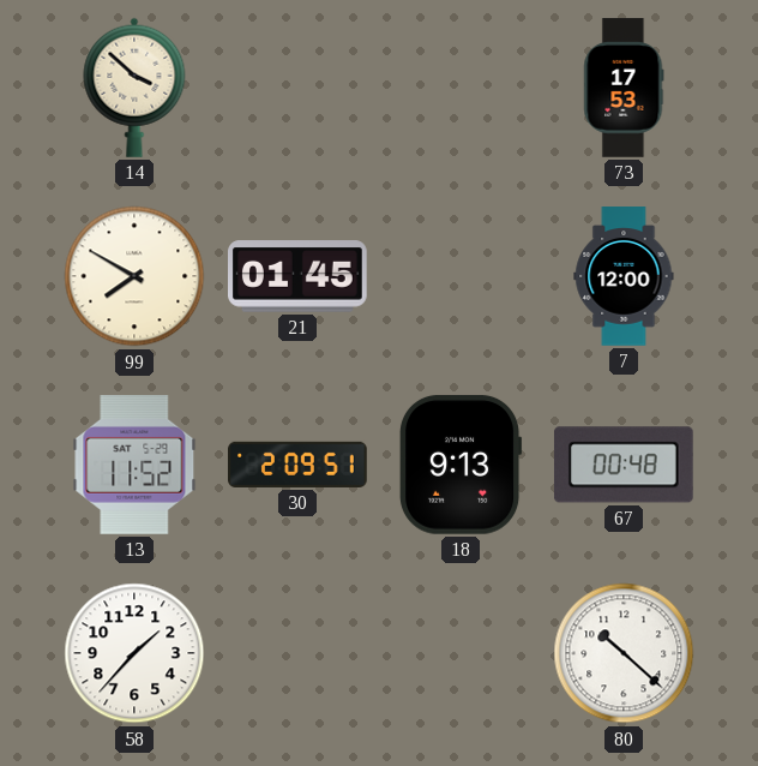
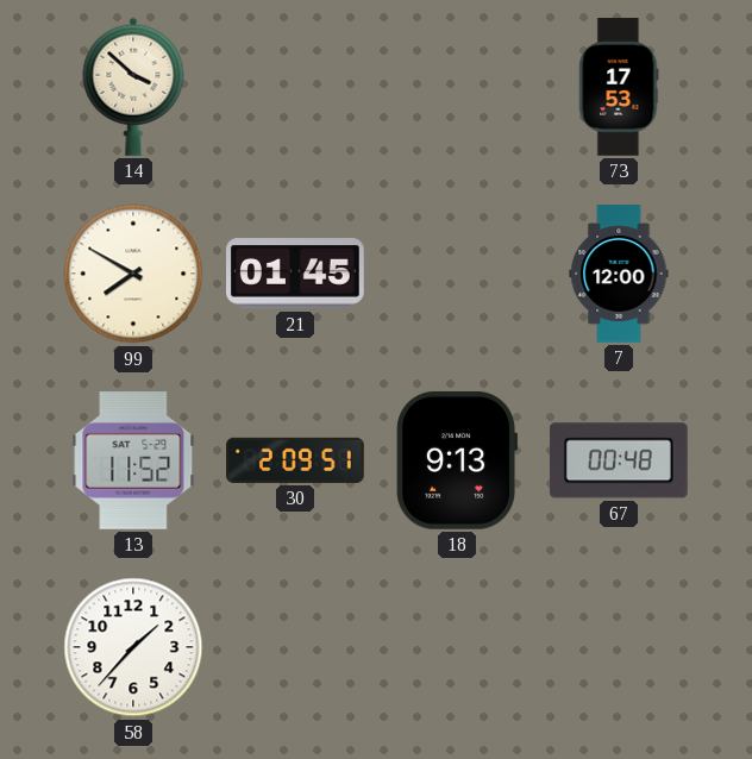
80: 10:22 -> none (624, 653)
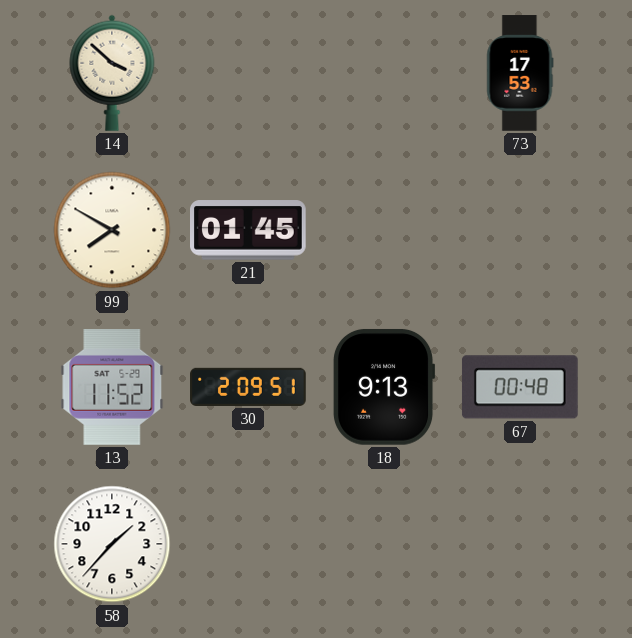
7: 12:00 -> none (619, 274)
